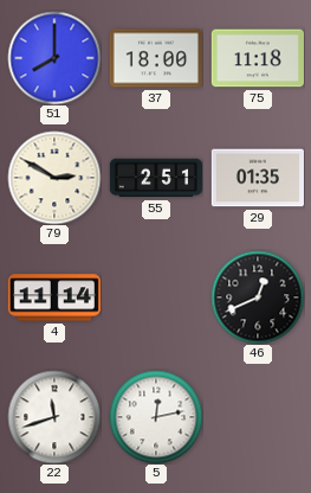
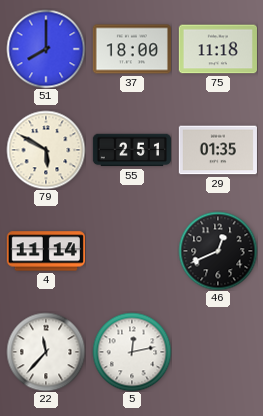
79: 2:50 -> 5:50 (46, 150)
22: 11:42 -> 11:37 (46, 352)
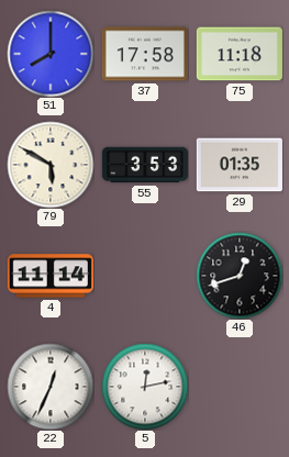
37: 18:00 -> 17:58 (145, 54)
55: 2:51 -> 3:53 (144, 165)
46: 12:41 -> 12:42 (240, 276)
22: 11:37 -> 12:34 (51, 387)
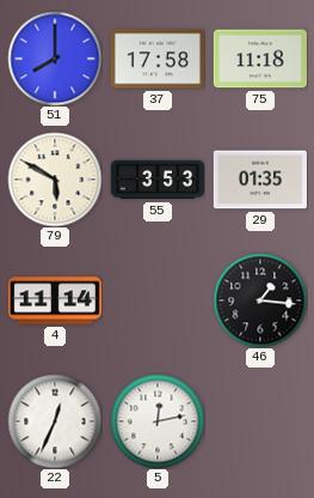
46: 12:42 -> 1:16 (260, 300)
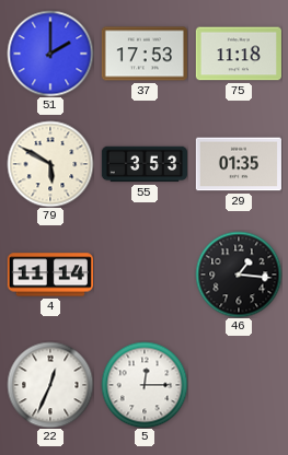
51: 8:00 -> 2:00 (50, 54)
37: 17:58 -> 17:53 (145, 54)
5: 12:13 -> 12:15 (145, 385)
